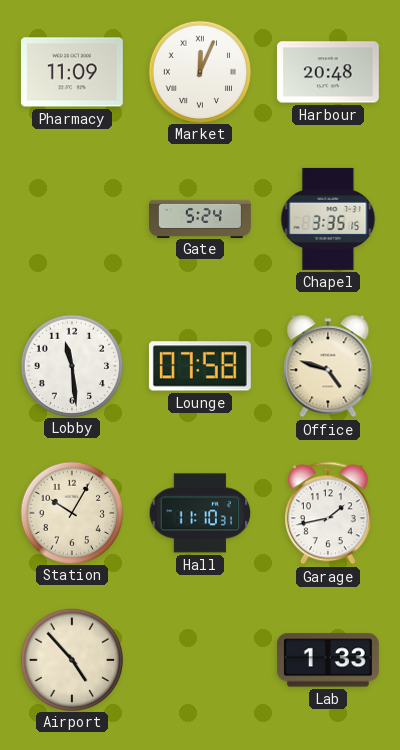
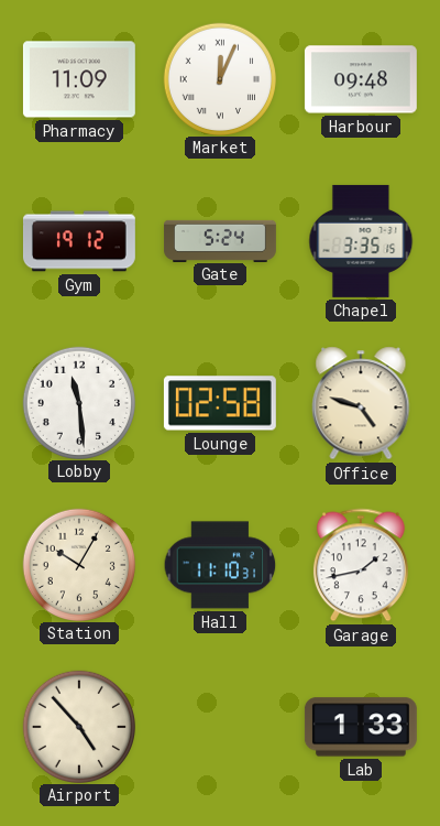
Harbour: 20:48 -> 09:48 (361, 79)
Gym: none -> 19:12 (79, 241)
Lounge: 07:58 -> 02:58 (220, 403)
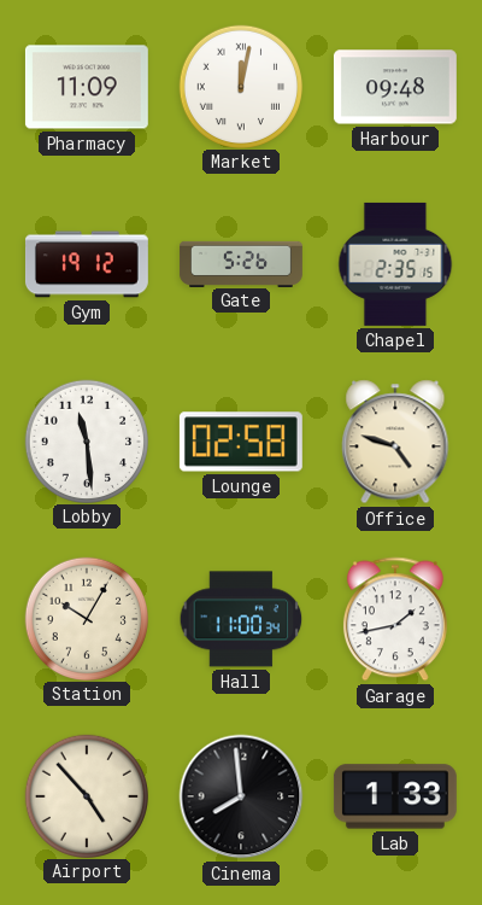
Market: 12:04 -> 12:02 (240, 86)
Gate: 5:24 -> 5:26 (242, 263)
Chapel: 3:35 -> 2:35 (395, 264)
Hall: 11:10 -> 11:00 (241, 619)
Cinema: none -> 7:59 (241, 796)
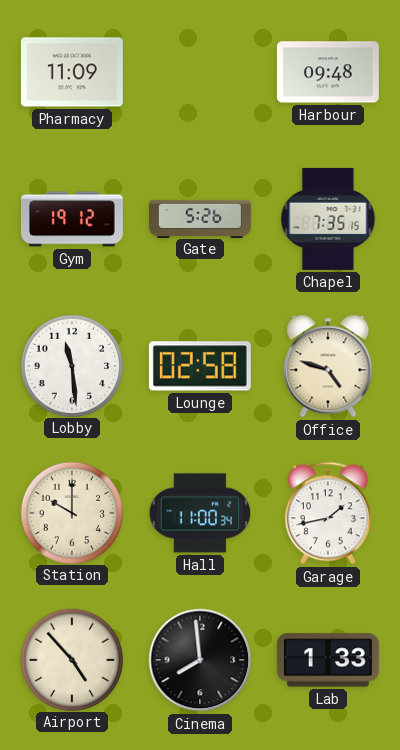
Market: 12:02 -> none (240, 86)
Chapel: 2:35 -> 7:35 (328, 219)
Station: 10:05 -> 10:00 (71, 512)
